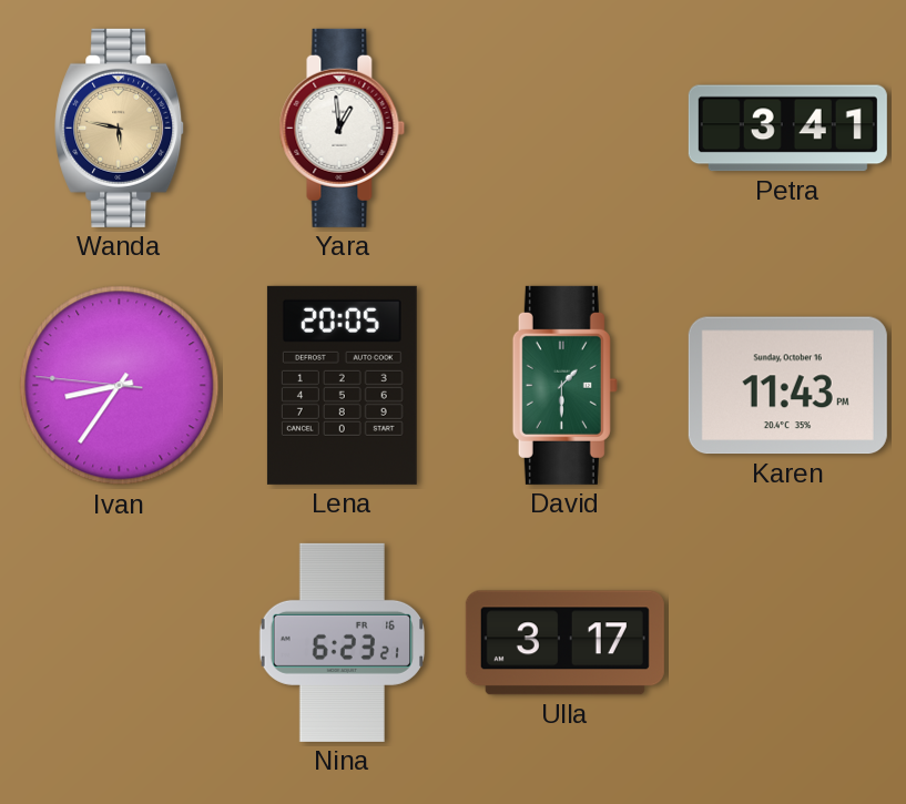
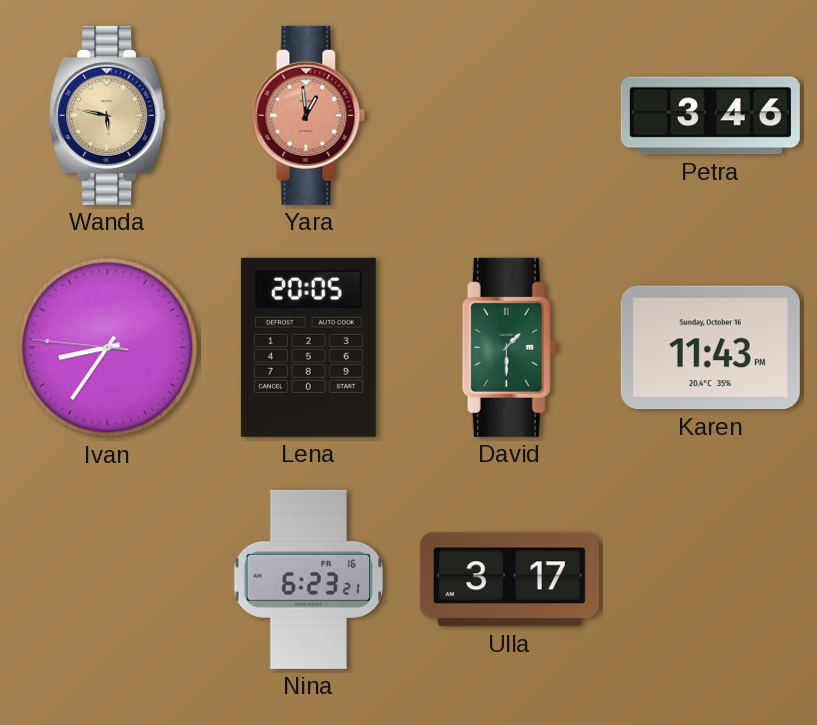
Yara dial: white -> salmon (309, 115)
Petra: 3:41 -> 3:46 (710, 116)
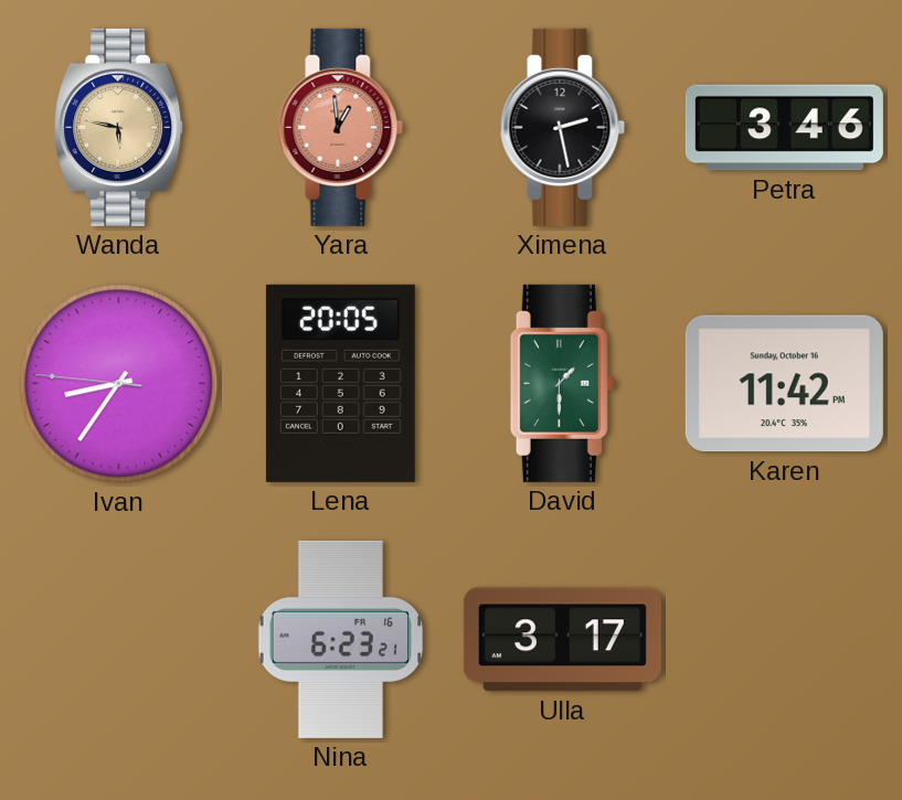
Ximena: none -> 2:28 (563, 127)
Karen: 11:43 -> 11:42 (784, 384)
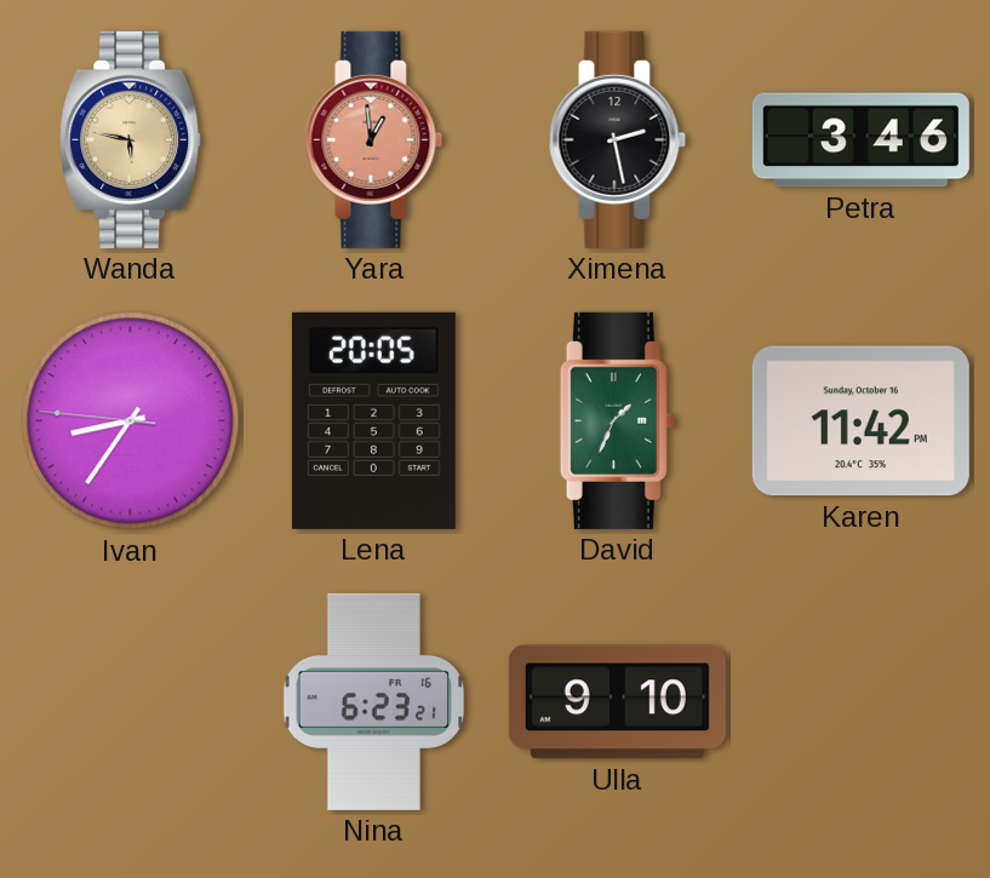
David: 1:30 -> 1:34 (617, 420)
Ulla: 3:17 -> 9:10 (617, 702)
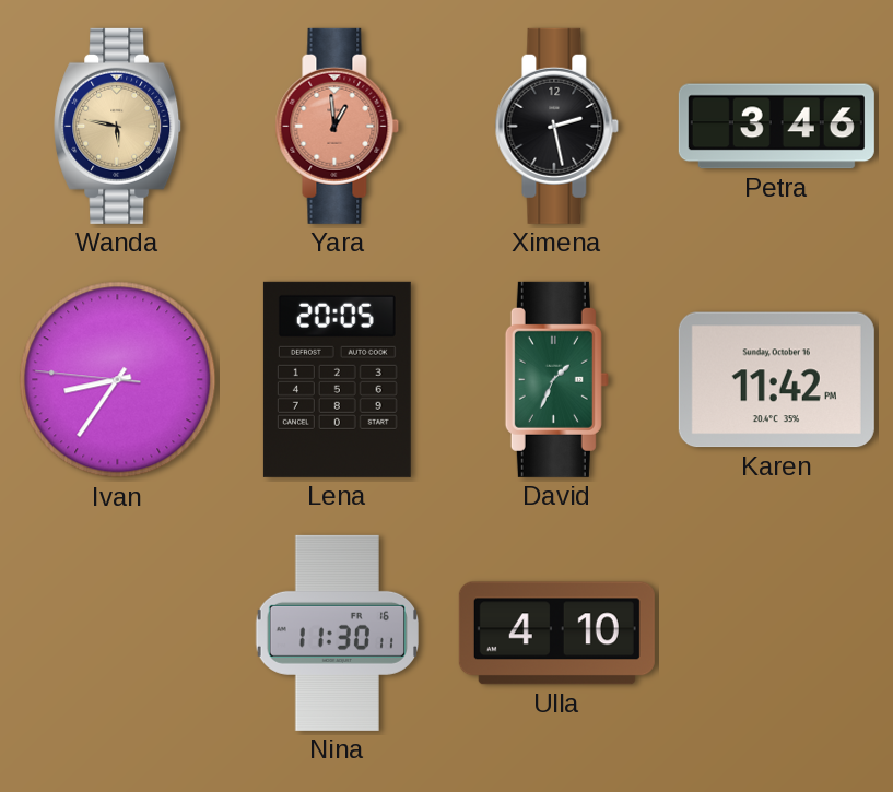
Nina: 6:23 -> 11:30 (337, 633)
Ulla: 9:10 -> 4:10 (556, 634)
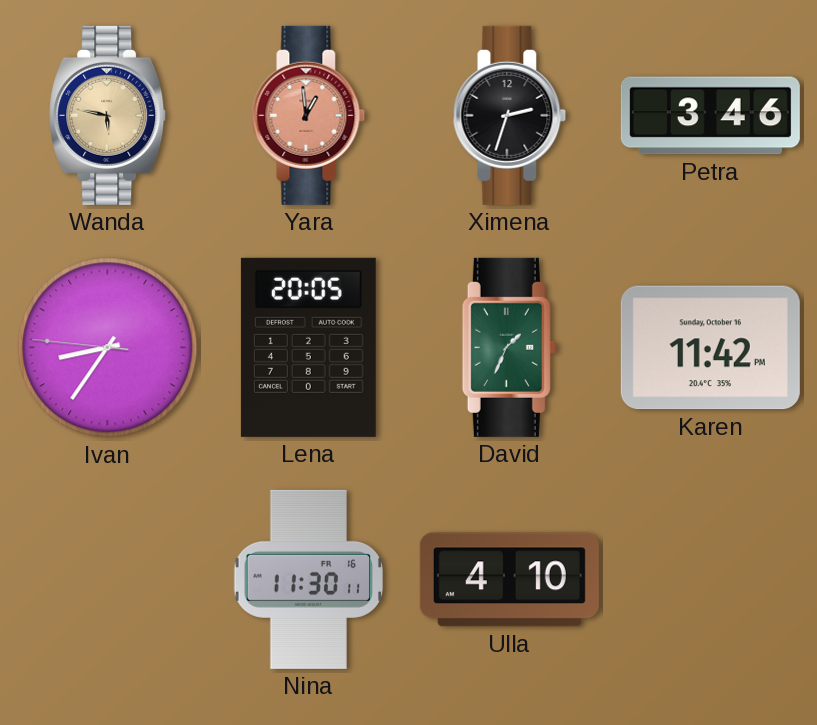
Ximena: 2:28 -> 2:33 (510, 115)
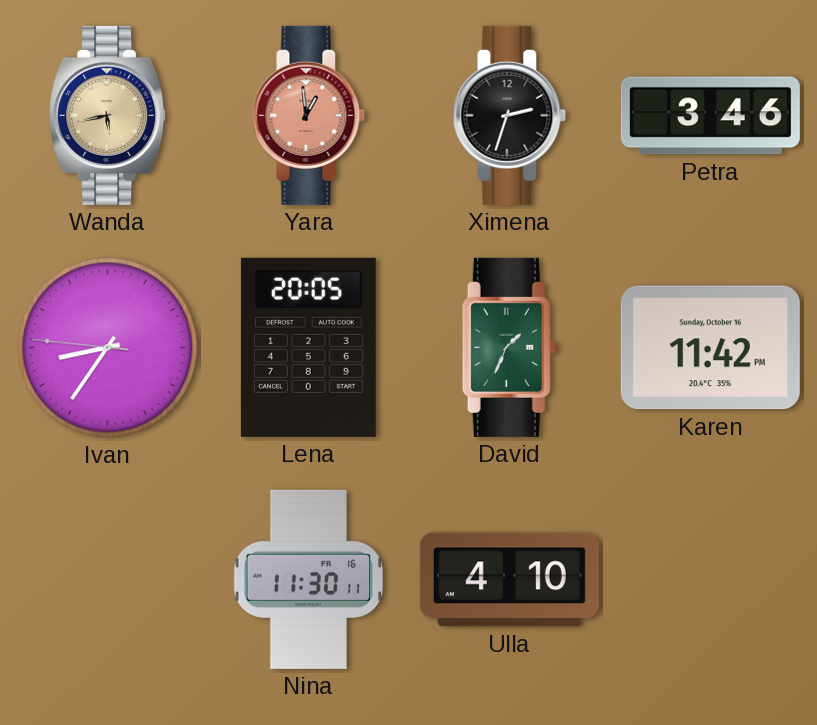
Wanda: 5:47 -> 5:43 (108, 115)
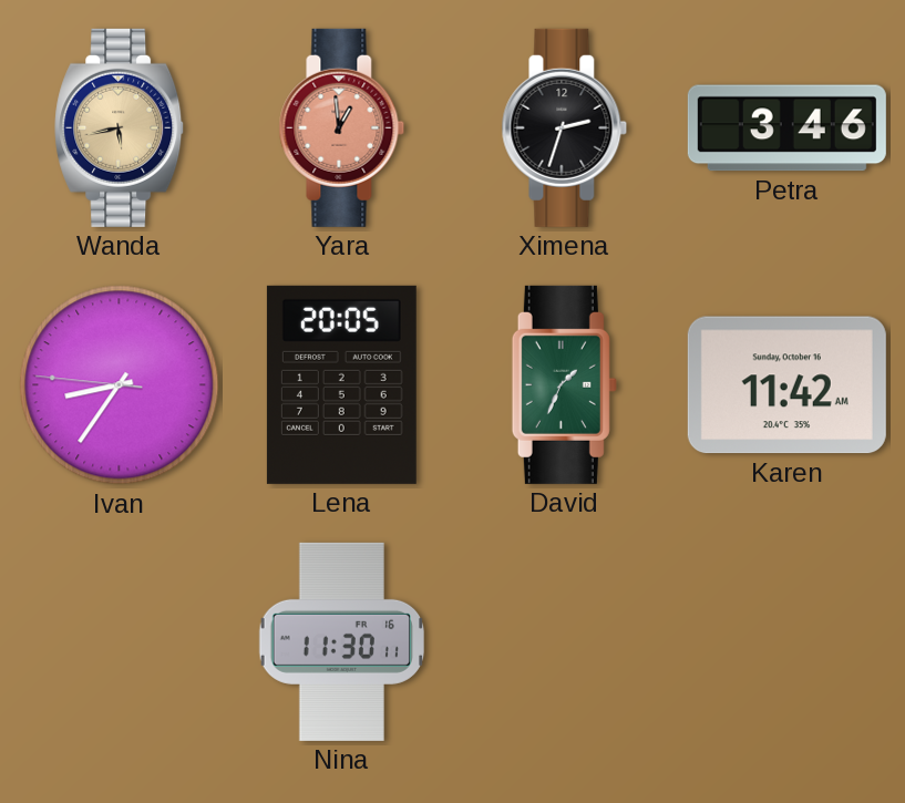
Karen: 11:42 PM -> 11:42 AM (786, 385)
Ulla: 4:10 -> none (509, 580)
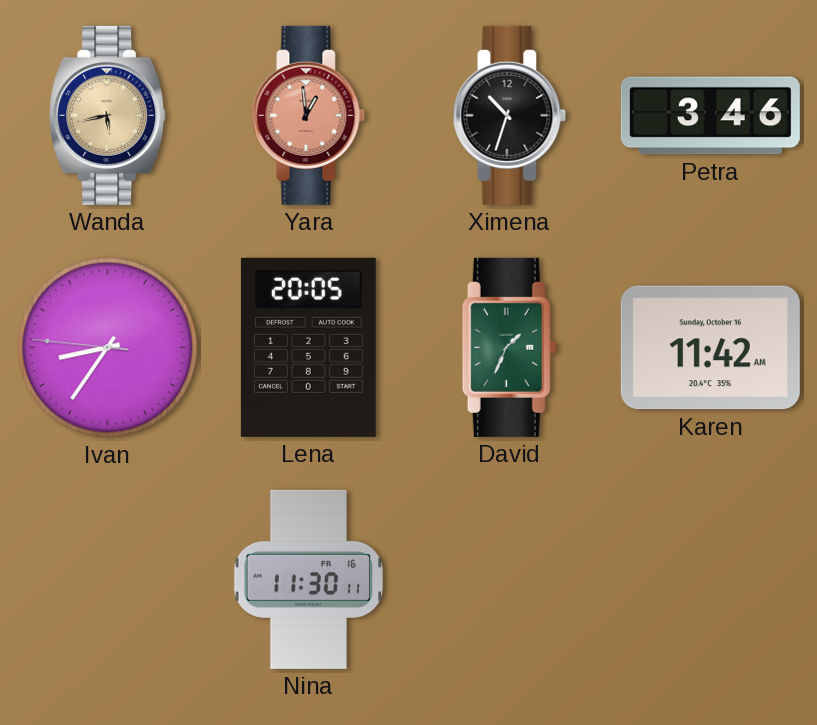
Ximena: 2:33 -> 10:33 (510, 115)
